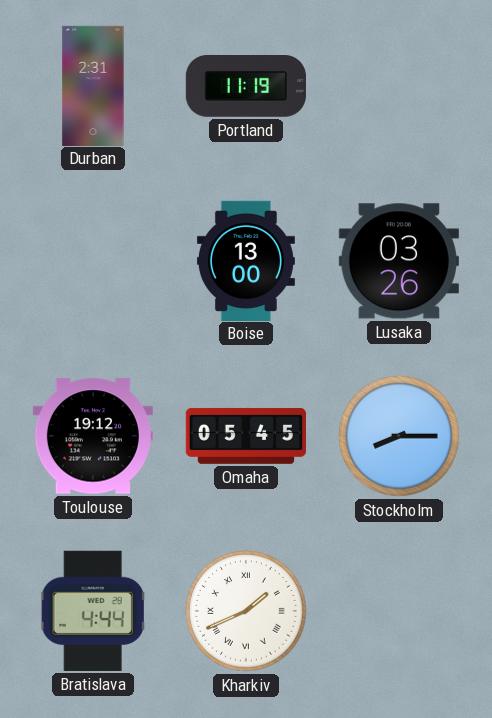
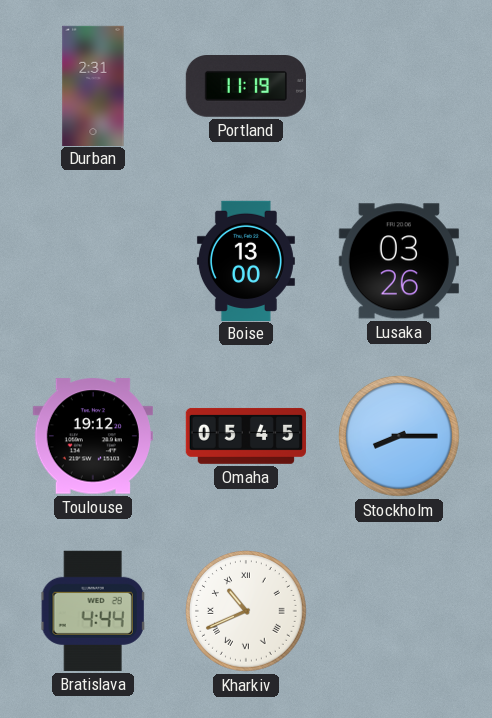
Kharkiv: 1:41 -> 10:41 (246, 611)
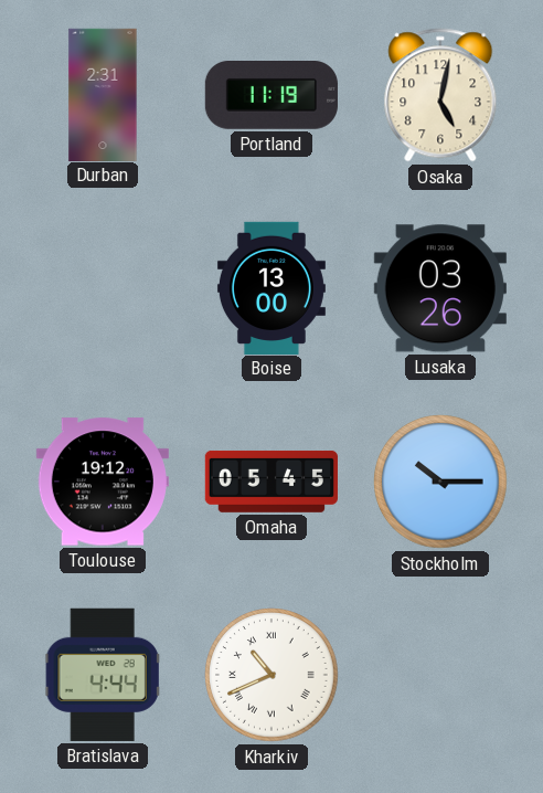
Osaka: none -> 5:02 (440, 95)
Stockholm: 8:15 -> 10:15 (440, 482)
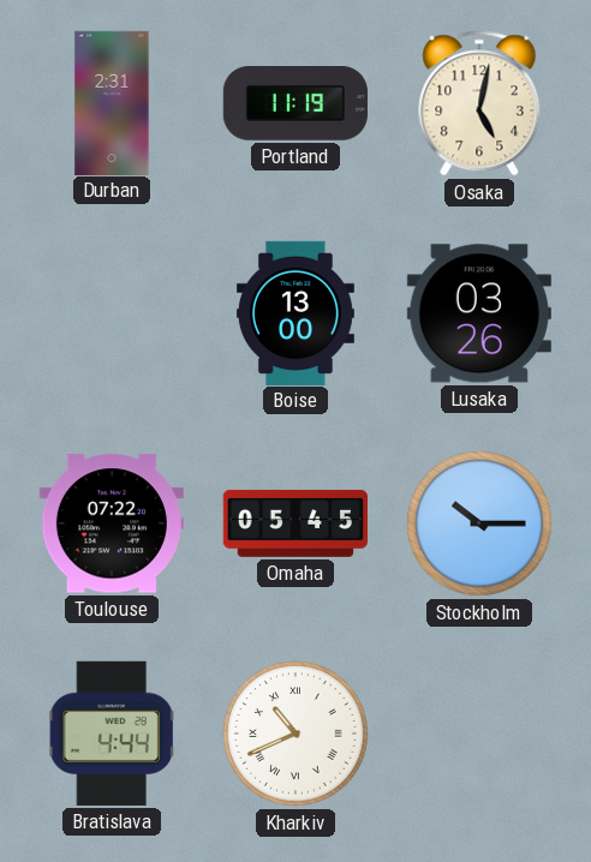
Toulouse: 19:12 -> 07:22 (112, 523)
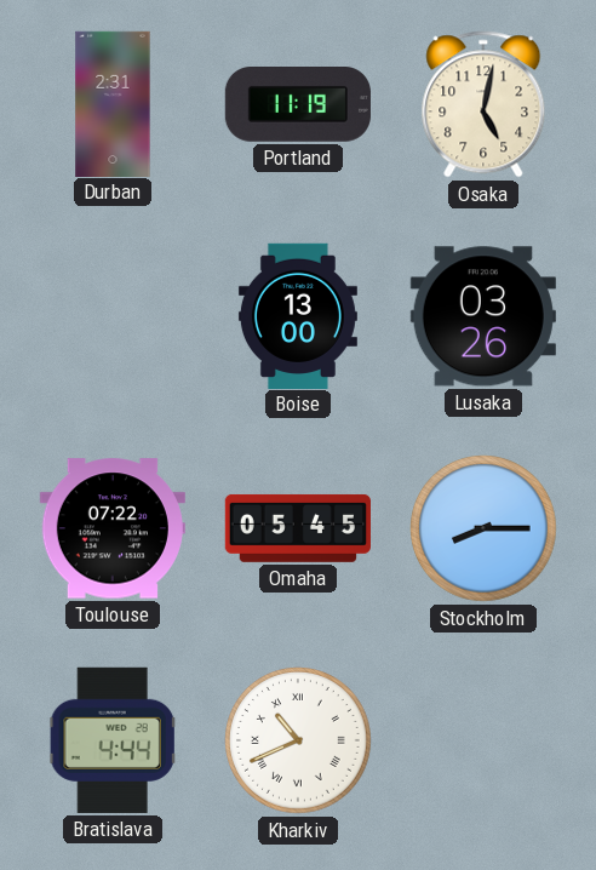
Stockholm: 10:15 -> 8:15 (483, 528)
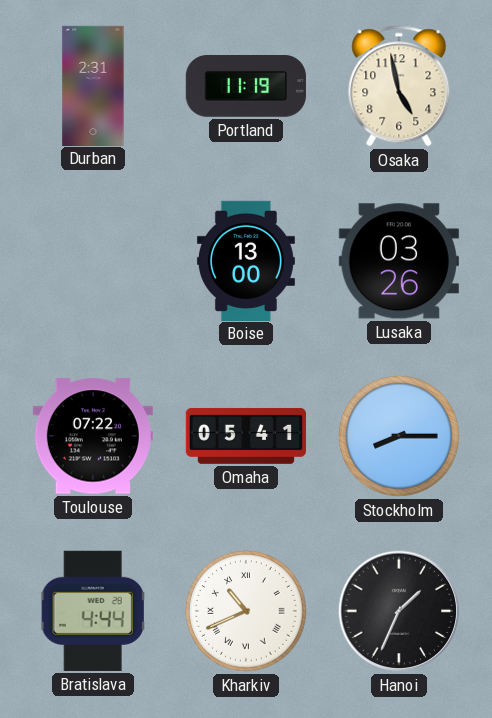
Osaka: 5:02 -> 4:58 (399, 86)
Omaha: 05:45 -> 05:41 (245, 436)
Hanoi: none -> 1:34 (399, 611)
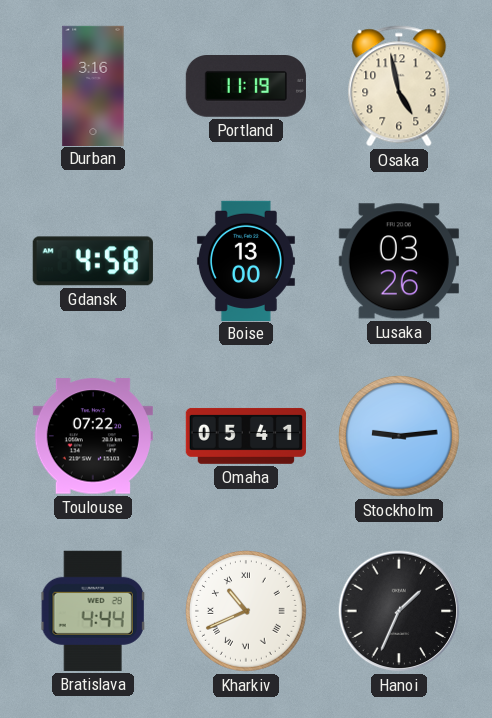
Durban: 2:31 -> 3:16 (93, 85)
Gdansk: none -> 4:58 (93, 261)
Stockholm: 8:15 -> 9:14 (399, 436)
